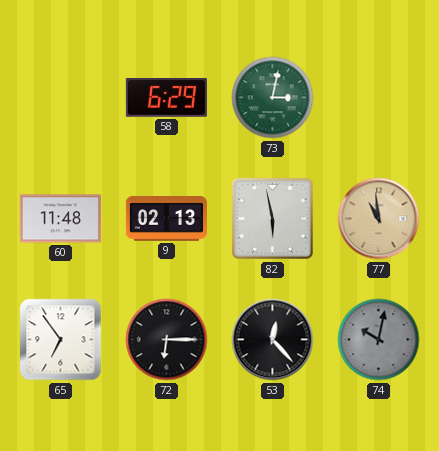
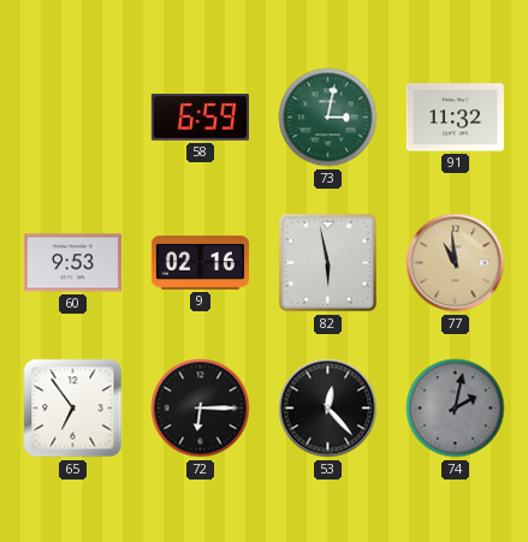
58: 6:29 -> 6:59 (200, 118)
91: none -> 11:32 (455, 118)
60: 11:48 -> 9:53 (72, 263)
9: 02:13 -> 02:16 (200, 263)
74: 10:02 -> 2:02 (456, 409)
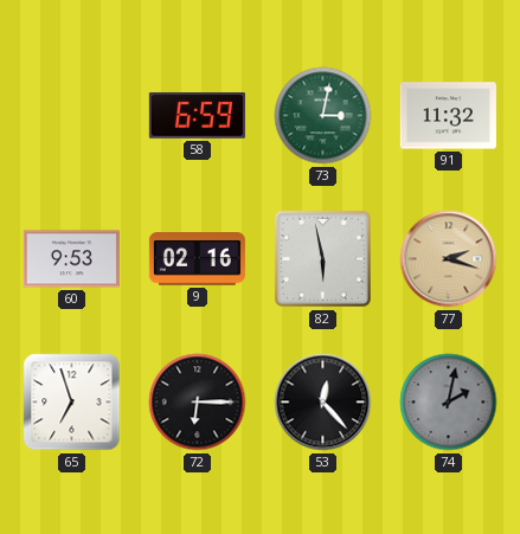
77: 10:59 -> 2:18 (449, 259)
65: 6:54 -> 6:57 (72, 403)
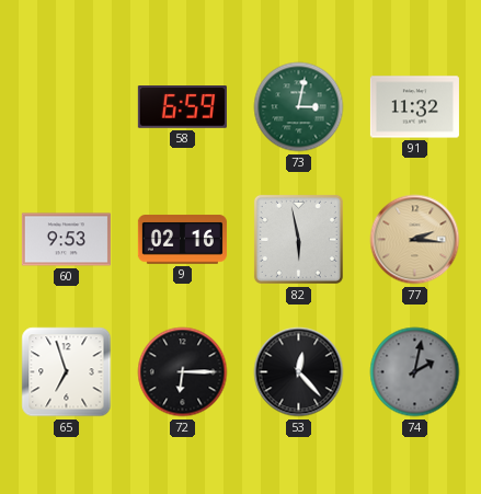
77: 2:18 -> 2:16 (415, 240)
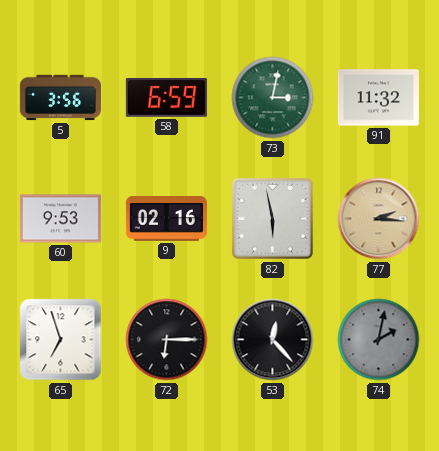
5: none -> 3:56 (60, 98)
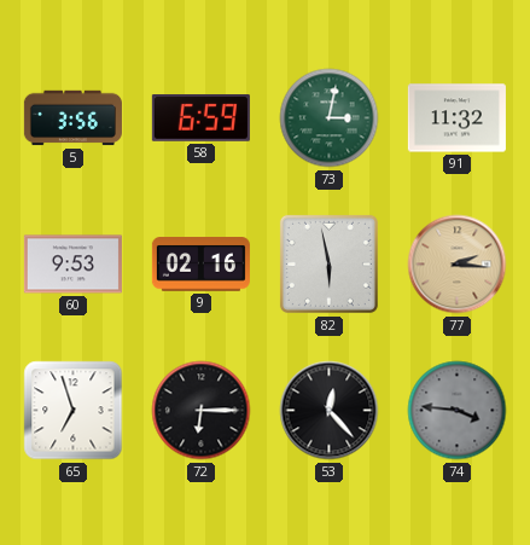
74: 2:02 -> 3:46 (458, 411)
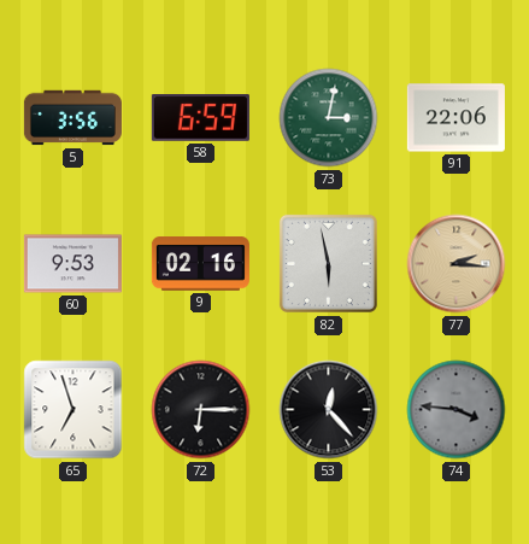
91: 11:32 -> 22:06 (455, 118)
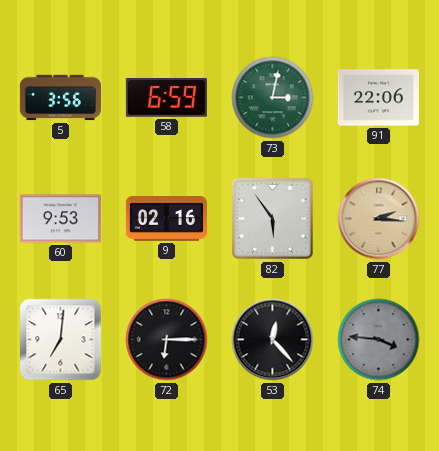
82: 5:58 -> 5:54 (272, 218)
65: 6:57 -> 7:01 (61, 340)
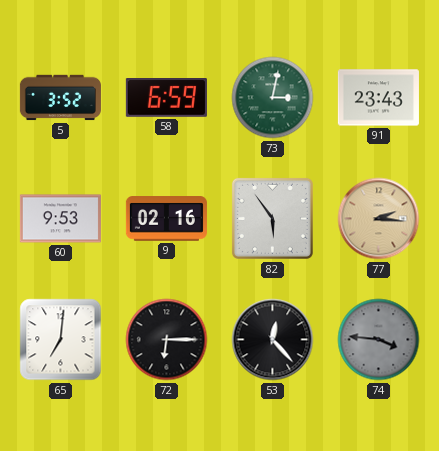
5: 3:56 -> 3:52 (60, 98)
91: 22:06 -> 23:43 (378, 98)
